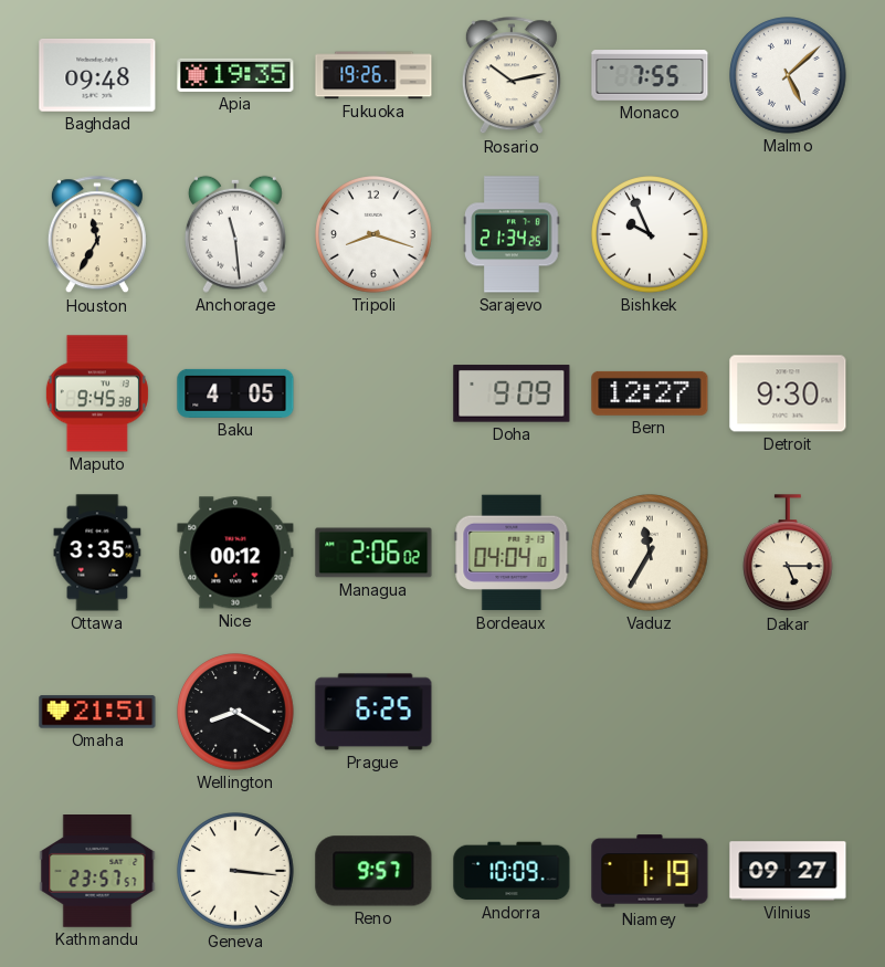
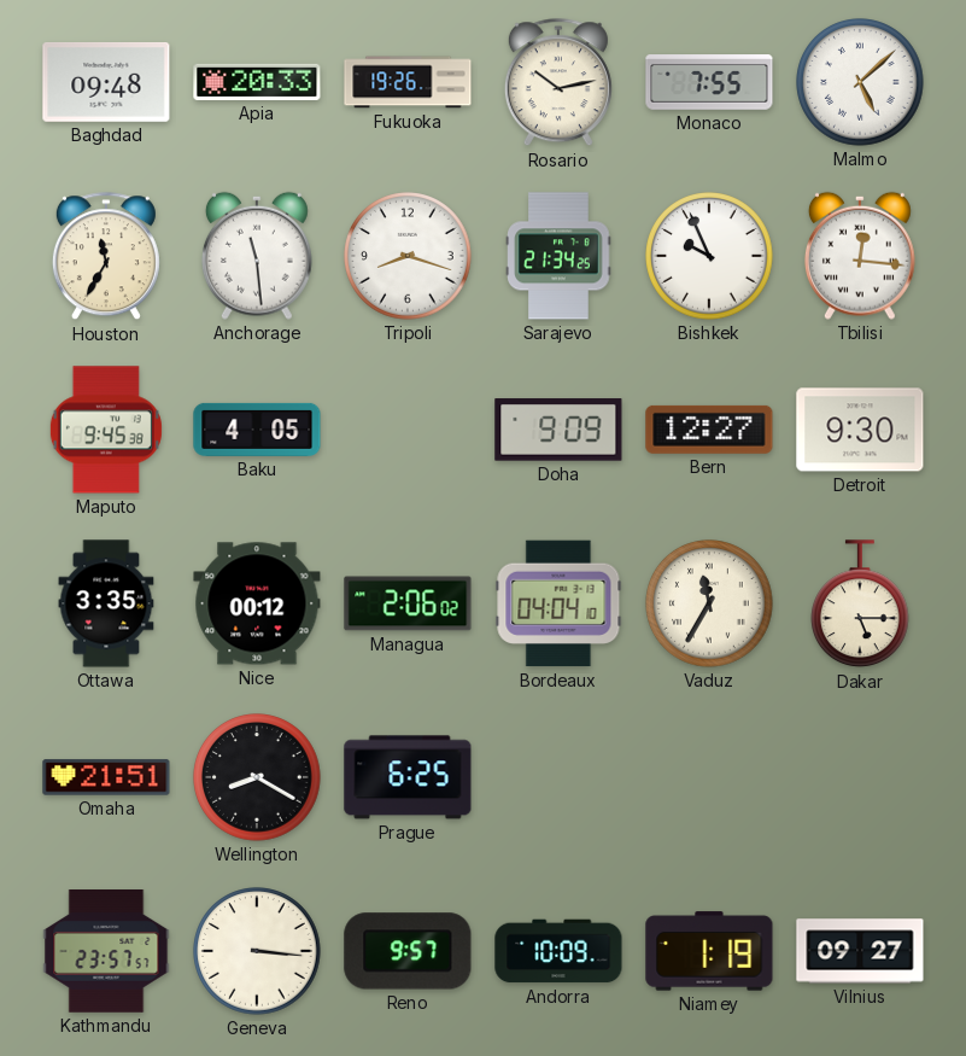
Apia: 19:35 -> 20:33 (257, 82)
Tbilisi: none -> 12:16 (860, 256)
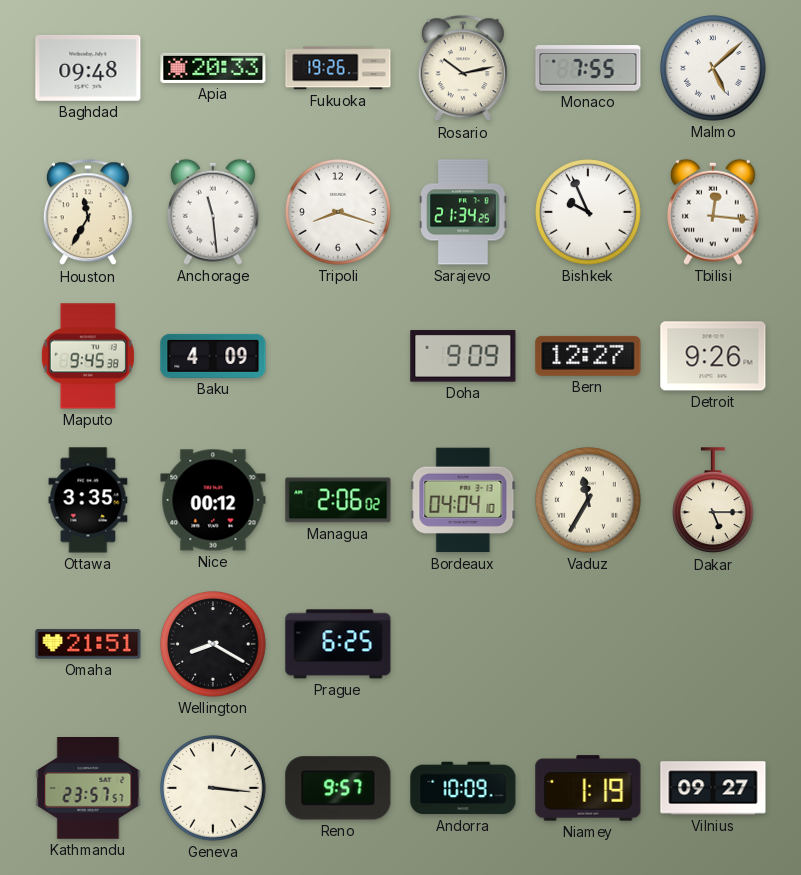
Baku: 4:05 -> 4:09 (213, 356)
Detroit: 9:30 -> 9:26 (713, 356)
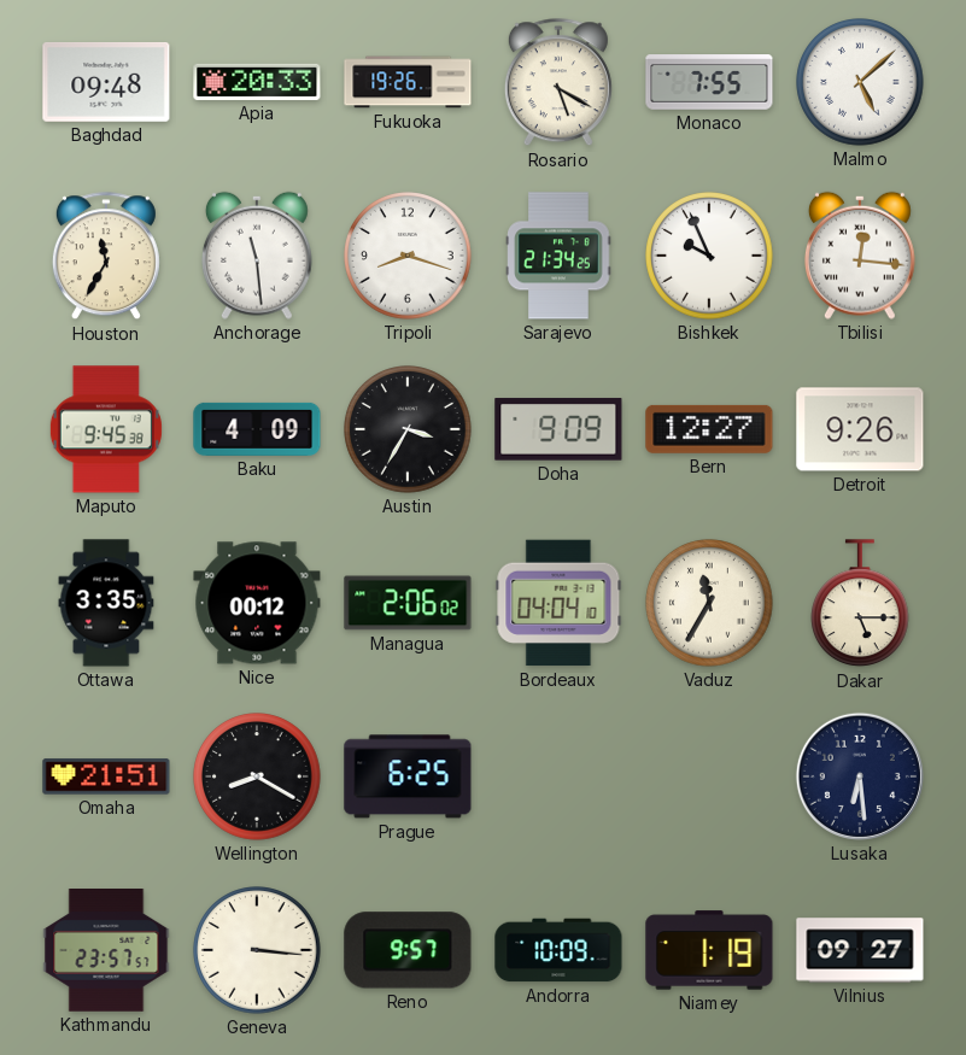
Rosario: 10:13 -> 5:20 (558, 83)
Austin: none -> 3:35 (408, 429)
Lusaka: none -> 6:29 (860, 776)
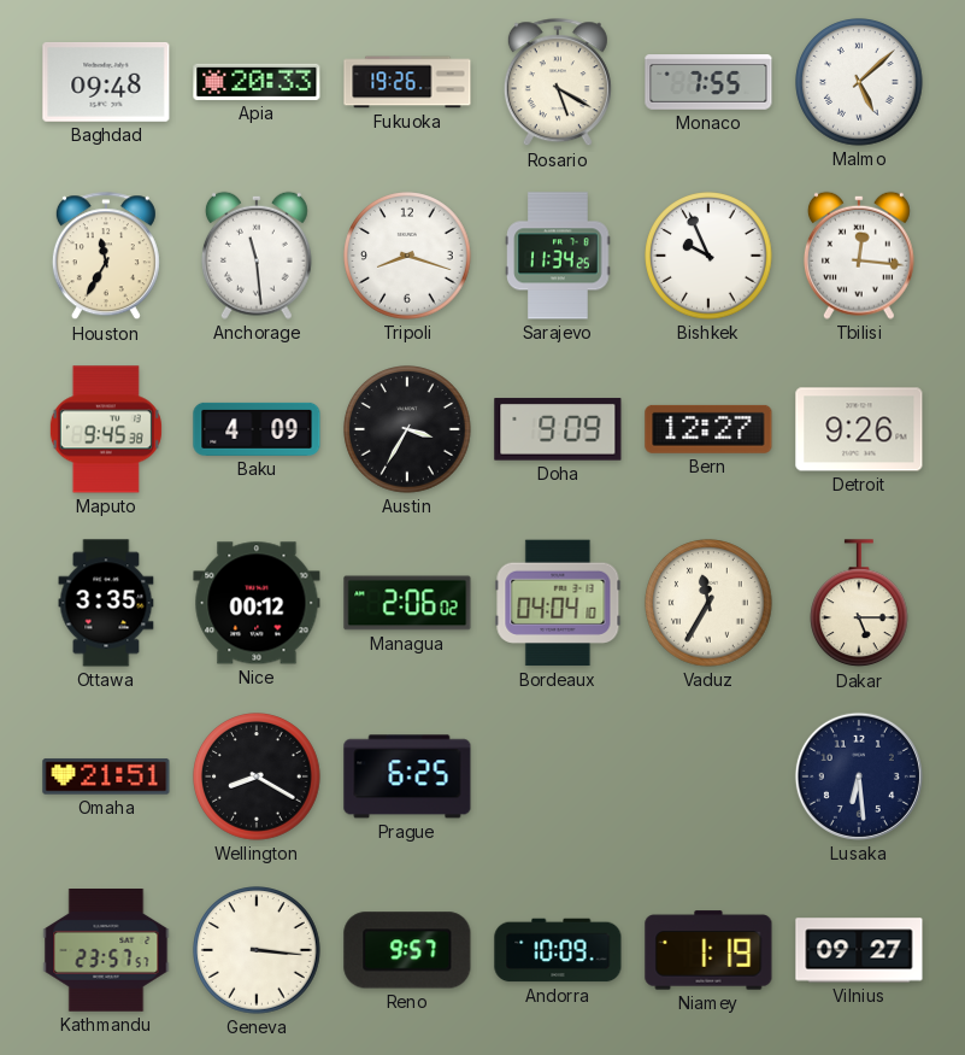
Sarajevo: 21:34 -> 11:34 (558, 256)
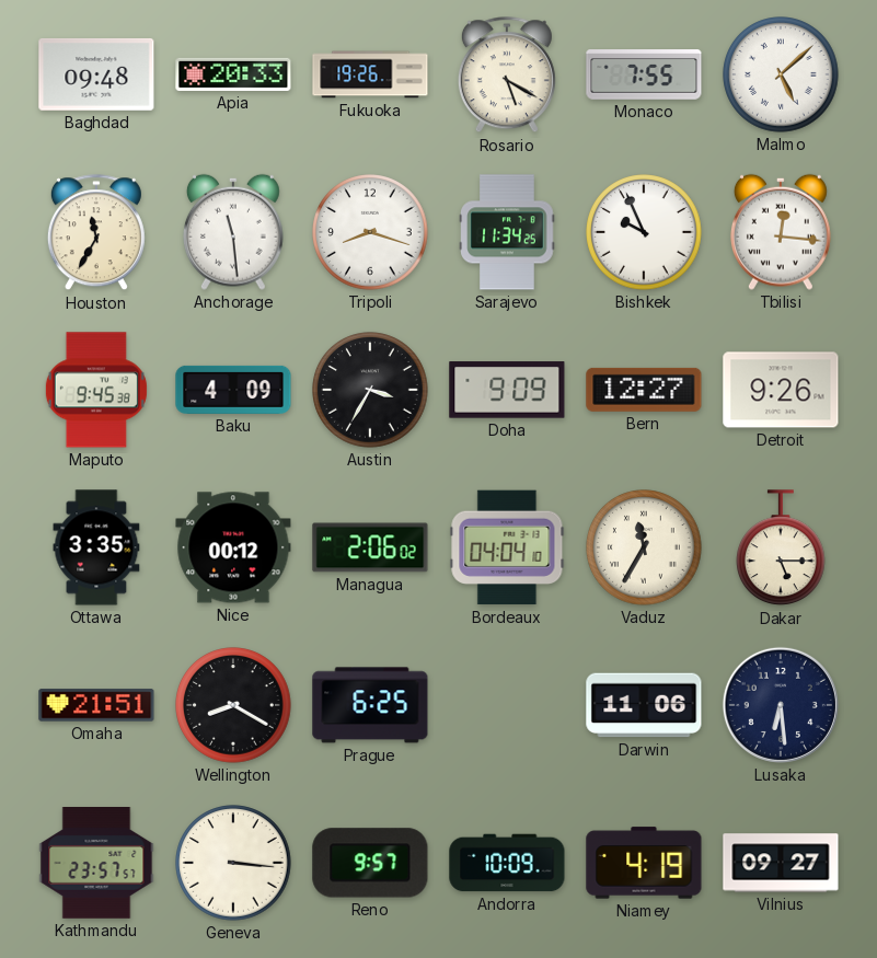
Darwin: none -> 11:06 (644, 705)
Niamey: 1:19 -> 4:19 (644, 863)
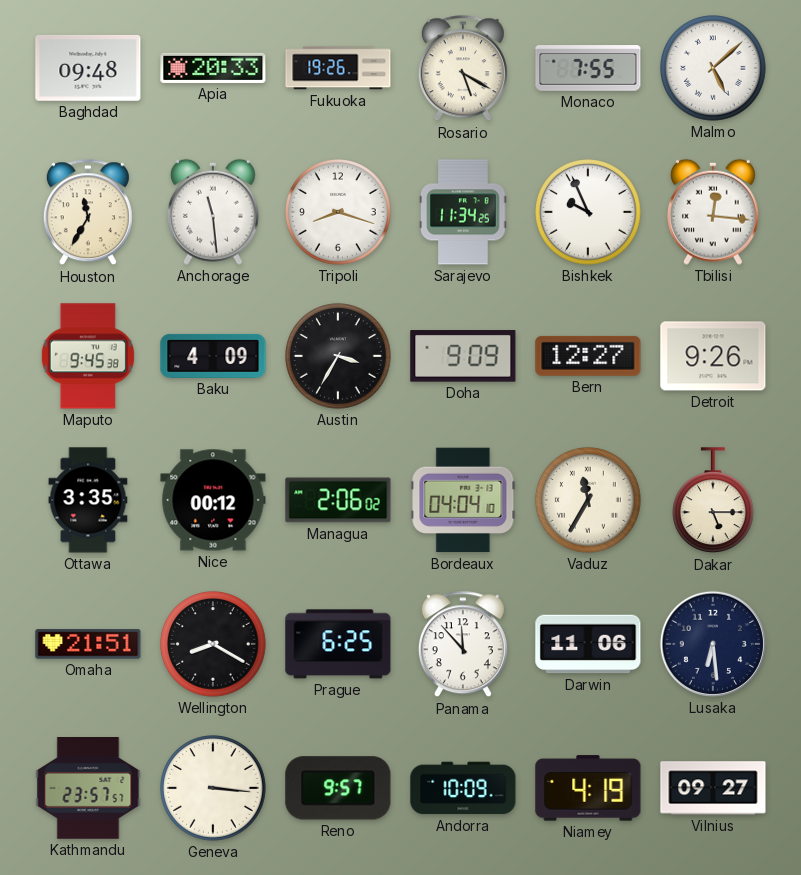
Panama: none -> 11:53 (463, 645)
